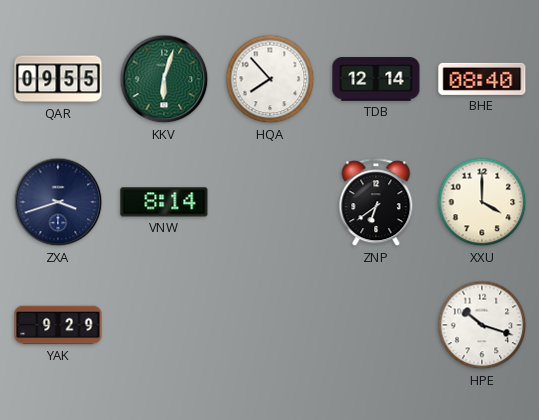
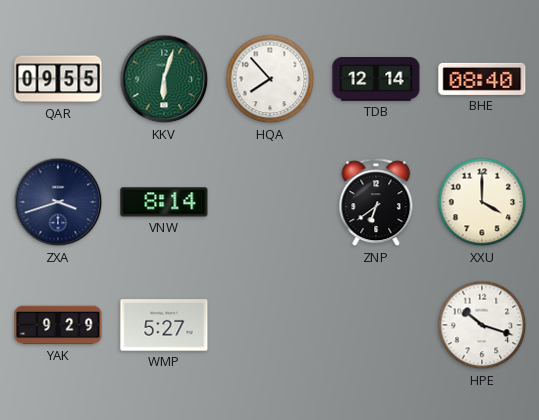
WMP: none -> 5:27 (164, 325)
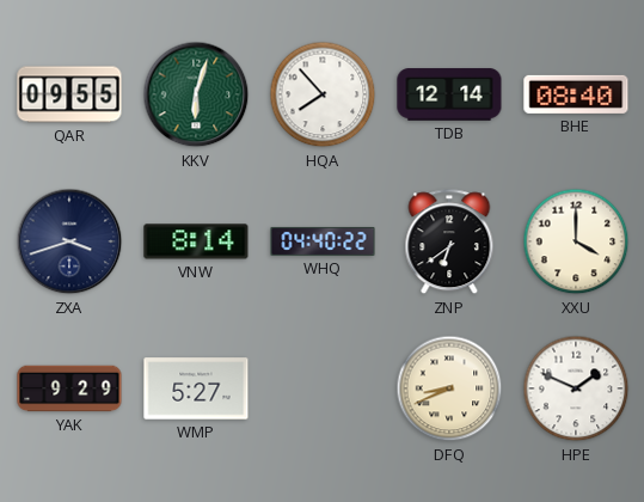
WHQ: none -> 04:40 (323, 241)
DFQ: none -> 8:41 (449, 388)
HPE: 10:18 -> 1:49 (576, 388)
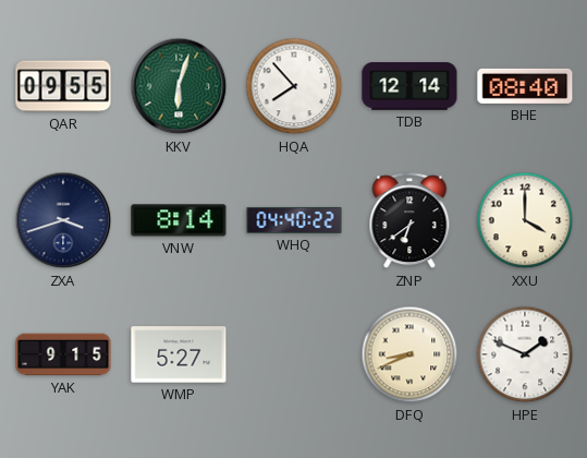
YAK: 9:29 -> 9:15 (63, 354)
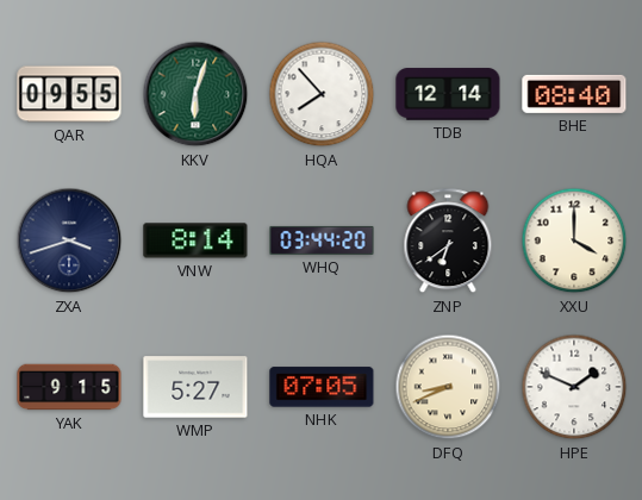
WHQ: 04:40 -> 03:44 (322, 240)
NHK: none -> 07:05 (322, 387)
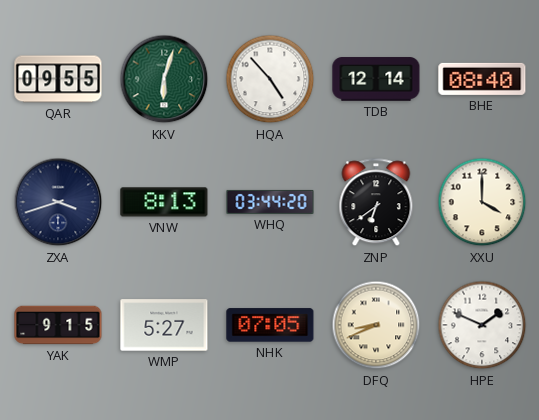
HQA: 7:53 -> 4:53 (270, 79)
VNW: 8:14 -> 8:13 (164, 202)
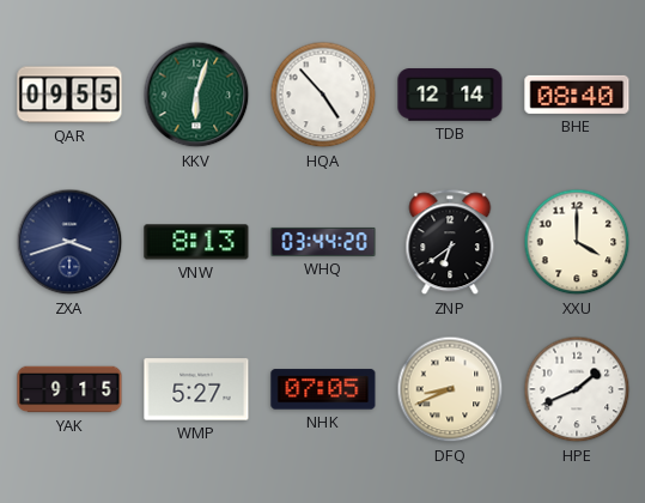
HPE: 1:49 -> 1:41 (577, 389)
